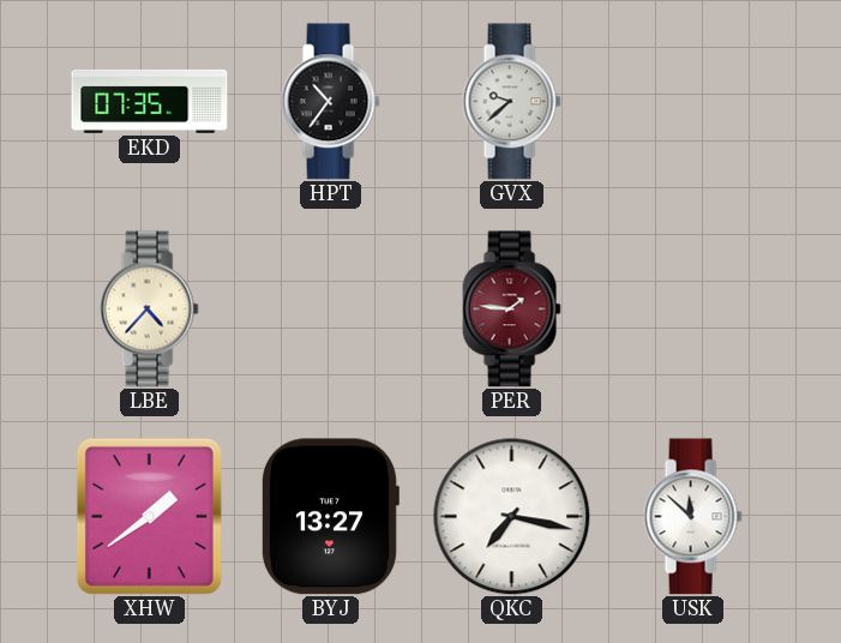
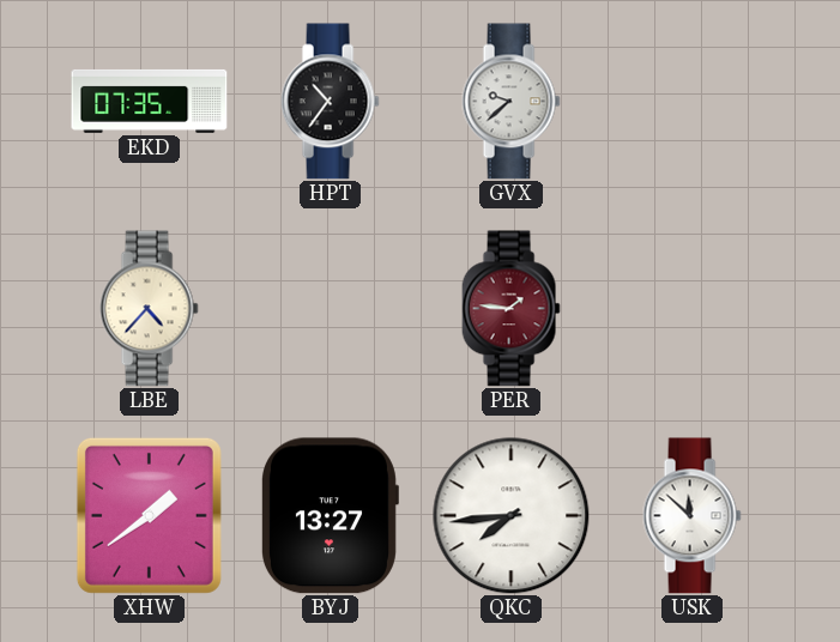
QKC: 7:17 -> 7:44 (512, 516)
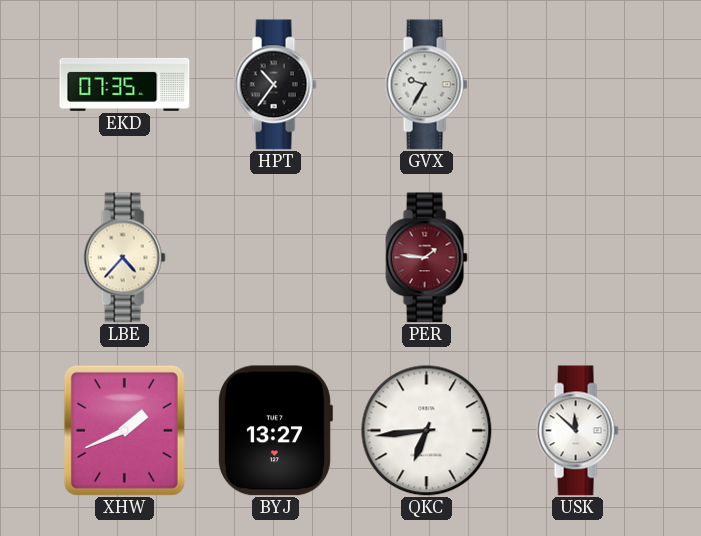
GVX: 9:38 -> 9:35 (426, 85)
XHW: 1:39 -> 1:41 (124, 430)
QKC: 7:44 -> 6:44 (427, 431)
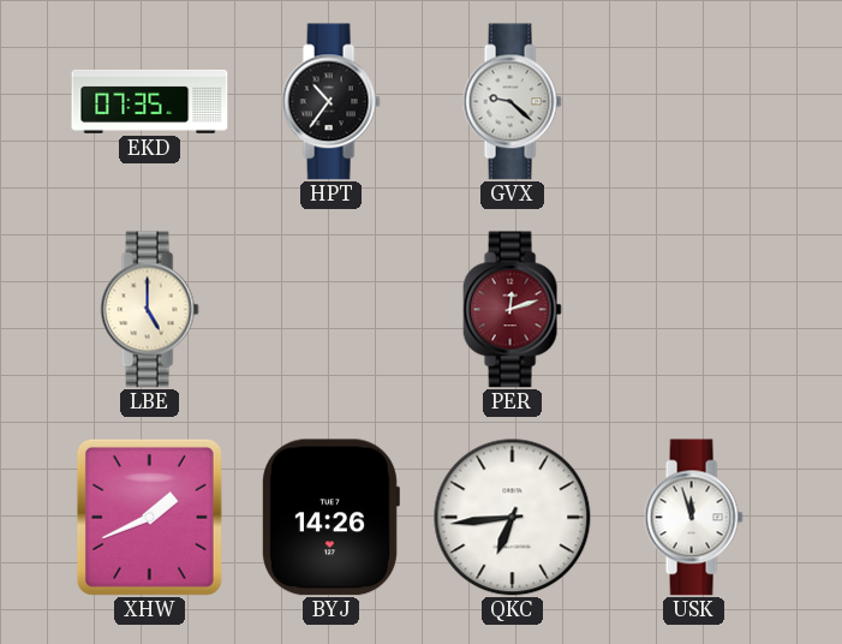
GVX: 9:35 -> 9:22 (512, 102)
LBE: 4:37 -> 5:00 (149, 310)
PER: 1:46 -> 12:12 (512, 310)
BYJ: 13:27 -> 14:26 (330, 518)
USK: 11:52 -> 11:57 (693, 518)
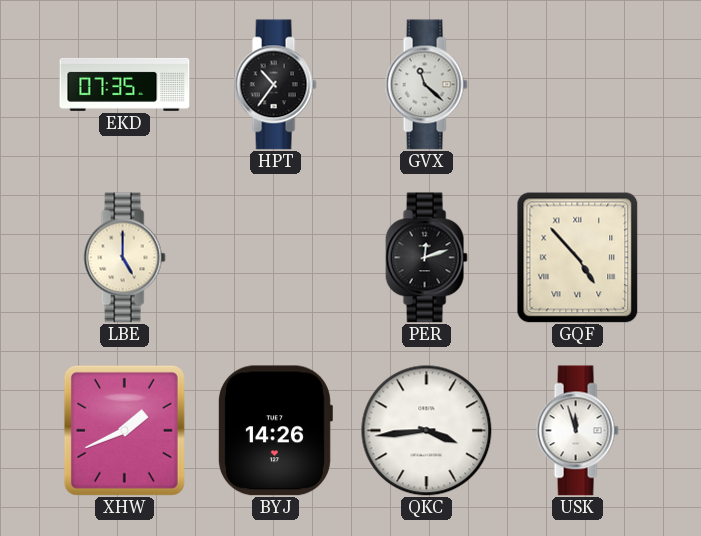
GVX: 9:22 -> 11:22 (426, 85)
PER dial: burgundy -> black (426, 258)
GQF: none -> 4:53 (578, 258)
QKC: 6:44 -> 3:44 (427, 431)
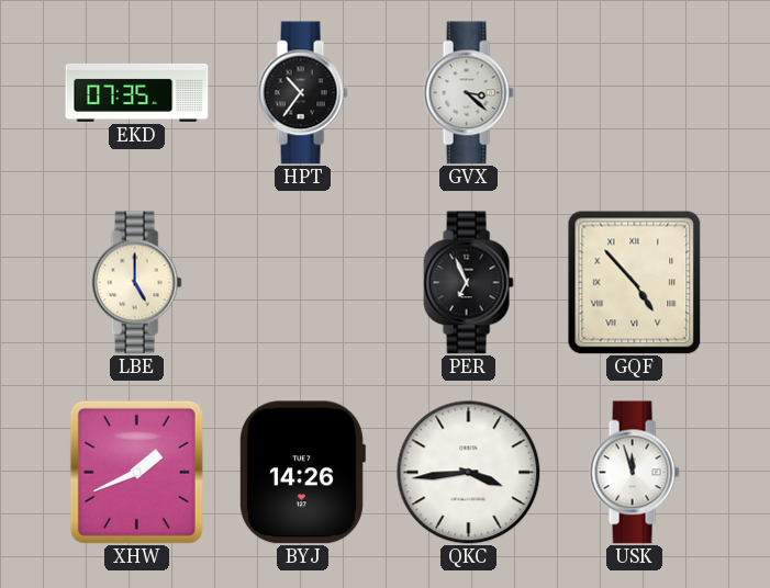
GVX: 11:22 -> 3:22 (468, 93)
PER: 12:12 -> 6:56 (468, 283)
